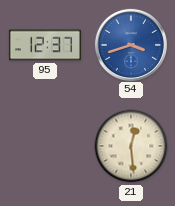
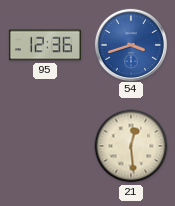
95: 12:37 -> 12:36 (45, 45)
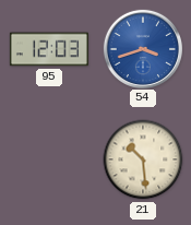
95: 12:36 -> 12:03 (49, 49)
21: 12:29 -> 10:29 (143, 159)
